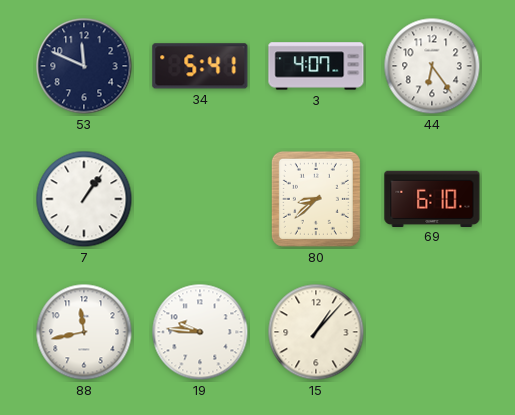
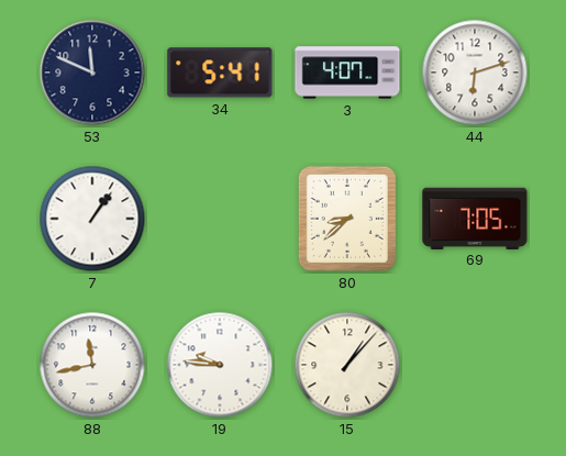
44: 6:24 -> 6:12 (475, 73)
69: 6:10 -> 7:05 (475, 218)
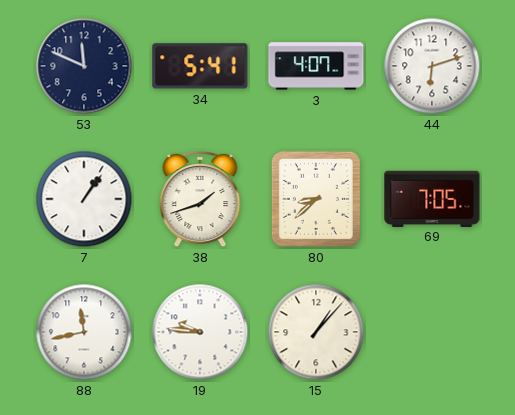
38: none -> 1:42 (200, 199)
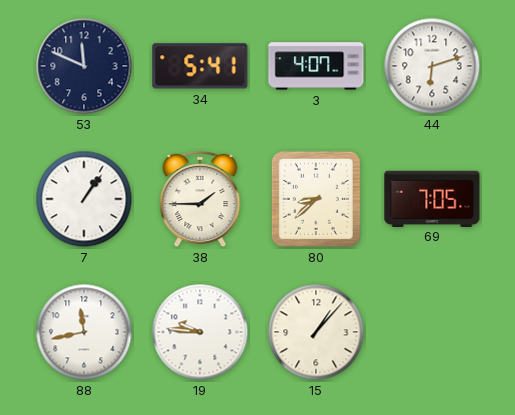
38: 1:42 -> 1:45 (200, 199)
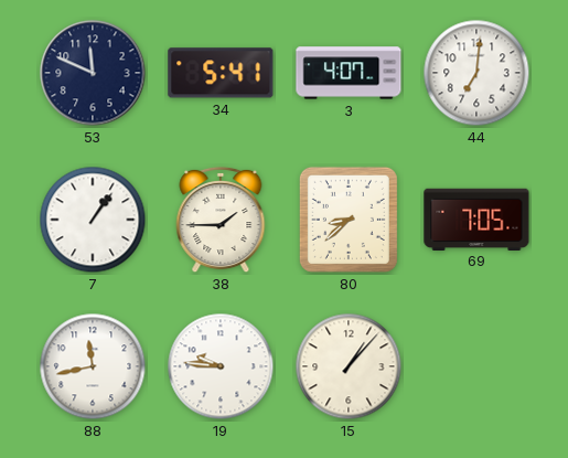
44: 6:12 -> 7:01 (476, 73)
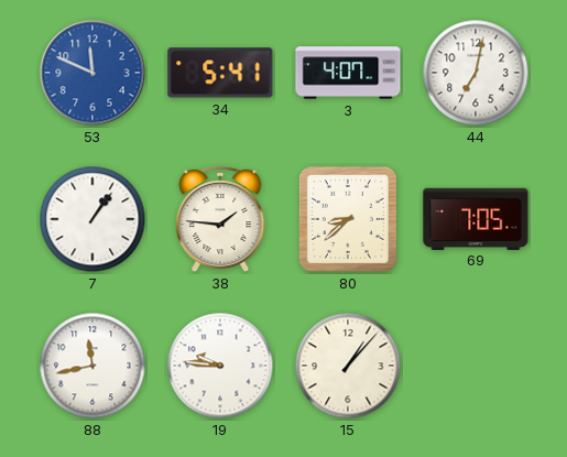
53 dial: navy -> blue (92, 73)
44: 7:01 -> 7:02 (476, 73)
38: 1:45 -> 1:46 (220, 219)
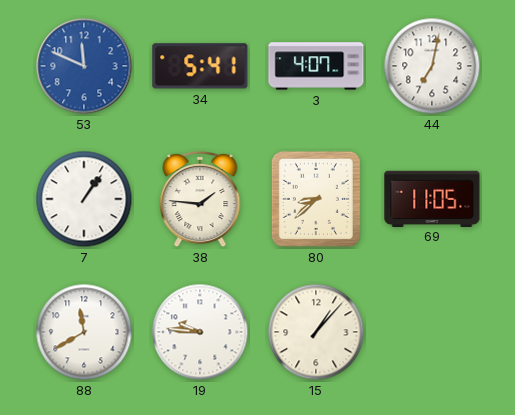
69: 7:05 -> 11:05 (432, 198)
88: 11:43 -> 11:40 (84, 332)
